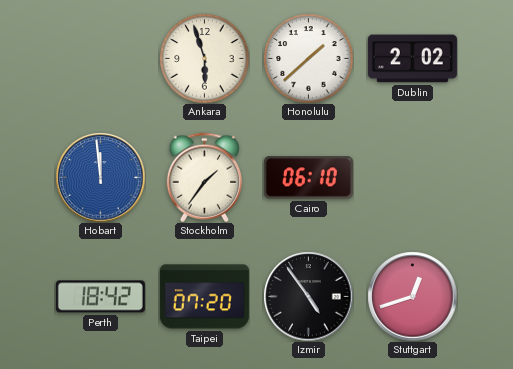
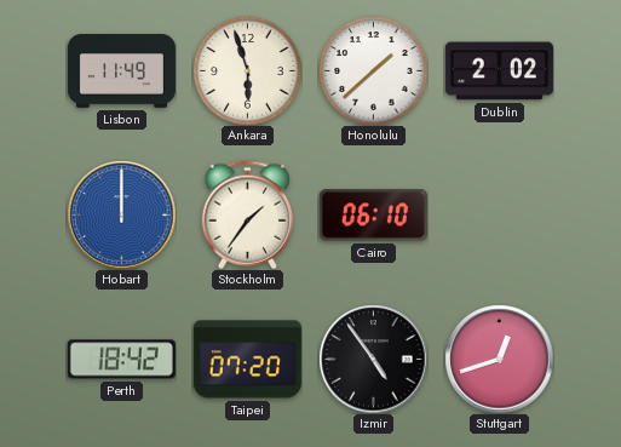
Lisbon: none -> 11:49 (121, 71)
Hobart: 11:59 -> 12:00 (121, 214)
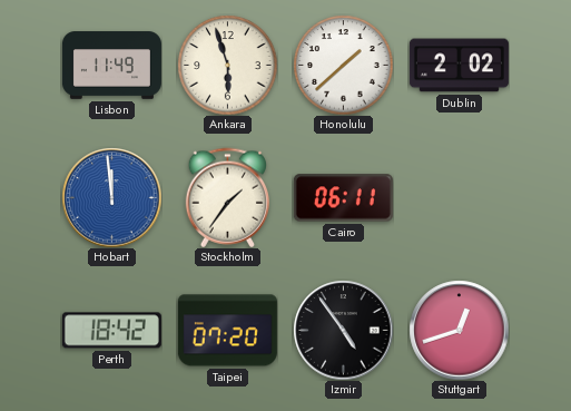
Hobart: 12:00 -> 11:59 (111, 197)
Cairo: 06:10 -> 06:11 (343, 198)
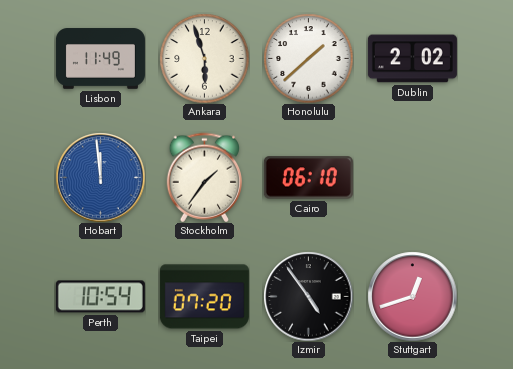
Cairo: 06:11 -> 06:10 (308, 178)
Perth: 18:42 -> 10:54 (100, 297)
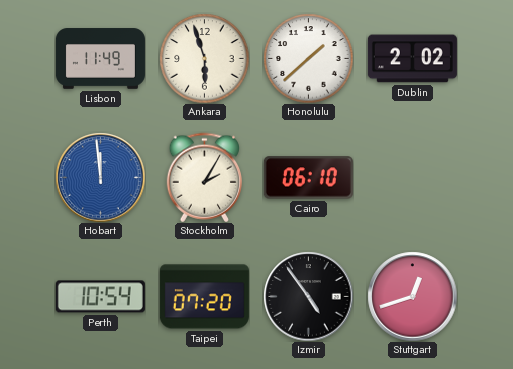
Stockholm: 1:36 -> 2:05 (204, 177)
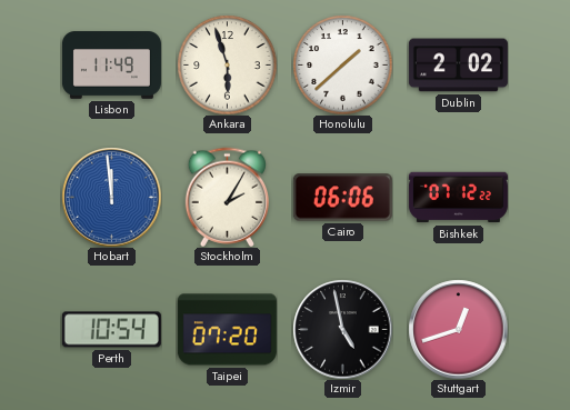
Cairo: 06:10 -> 06:06 (342, 198)
Bishkek: none -> 07:12 (458, 198)
Izmir: 4:54 -> 4:58 (342, 329)
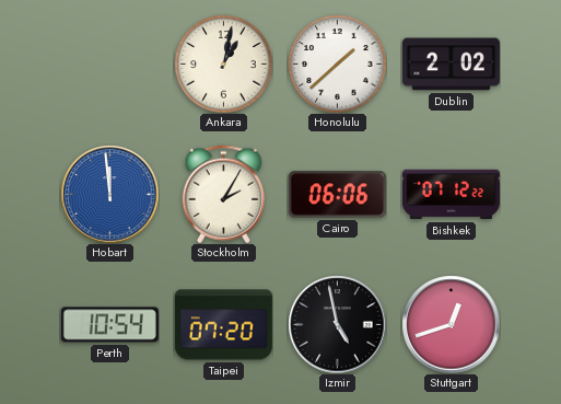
Lisbon: 11:49 -> none (111, 66)
Ankara: 5:57 -> 1:02 (223, 64)
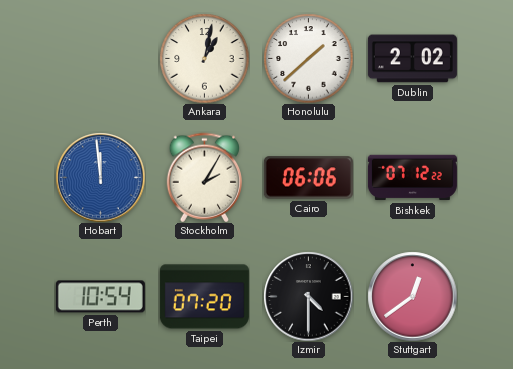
Izmir: 4:58 -> 4:30 (308, 296)
Stuttgart: 12:42 -> 12:39 (412, 296)
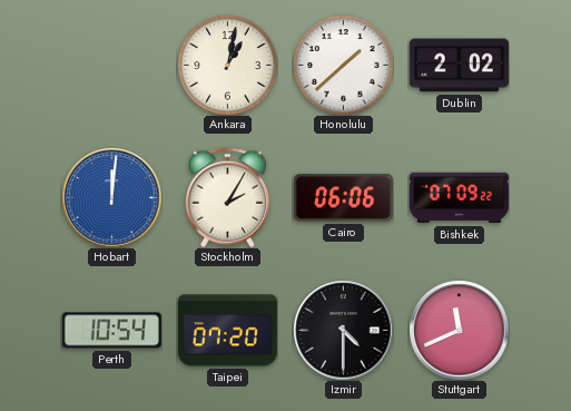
Hobart: 11:59 -> 12:01 (111, 197)
Bishkek: 07:12 -> 07:09 (459, 198)
Stuttgart: 12:39 -> 11:41 (459, 330)
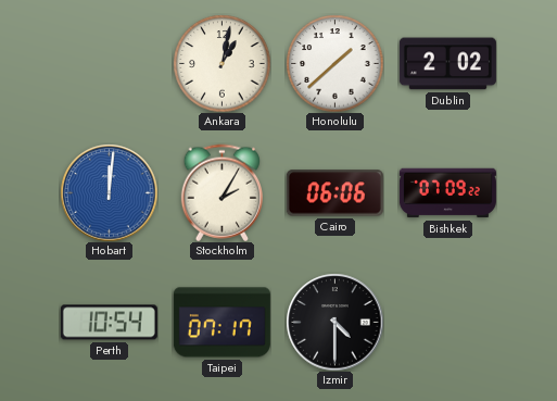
Taipei: 07:20 -> 07:17 (221, 323)
Stuttgart: 11:41 -> none (459, 330)
